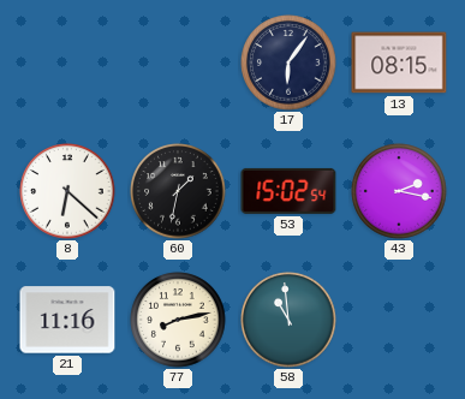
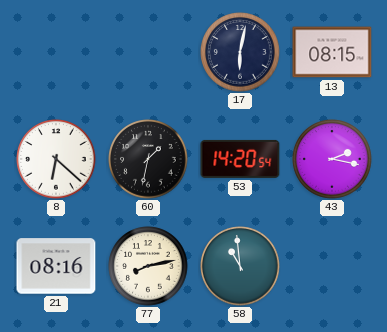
17: 6:06 -> 6:02 (240, 52)
53: 15:02 -> 14:20 (240, 159)
21: 11:16 -> 08:16 (56, 266)
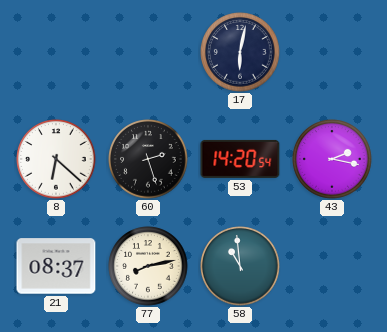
13: 08:15 -> none (332, 52)
60: 1:32 -> 2:27 (148, 159)
21: 08:16 -> 08:37 (56, 266)
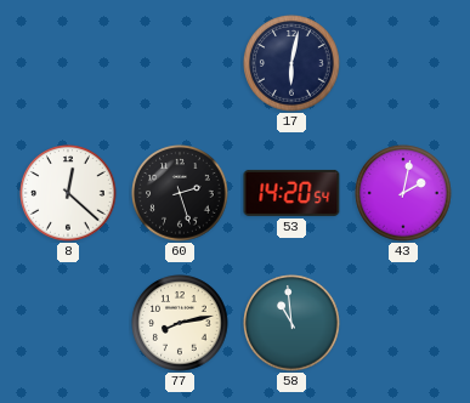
8: 6:22 -> 12:22 (68, 193)
43: 2:17 -> 2:02 (403, 193)
21: 08:37 -> none (56, 266)
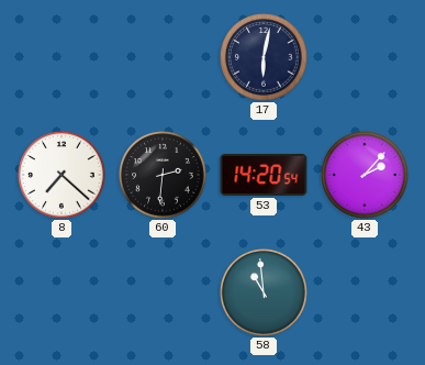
8: 12:22 -> 7:22 (61, 175)
60: 2:27 -> 2:31 (163, 175)
43: 2:02 -> 2:07 (365, 175)
77: 8:13 -> none (180, 323)
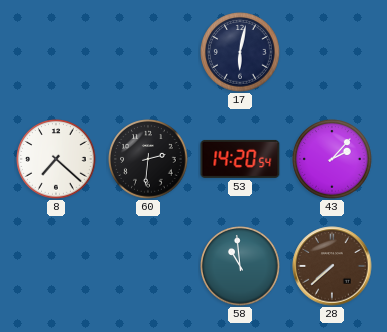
28: none -> 7:38 (332, 266)
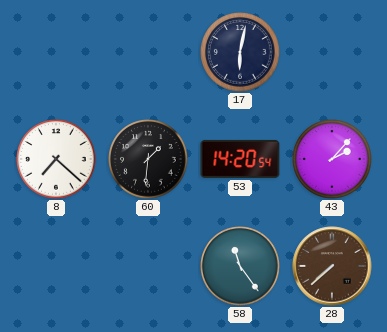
60: 2:31 -> 1:31 (148, 159)
58: 10:59 -> 11:24 (240, 266)
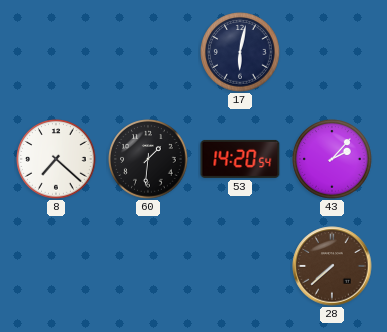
58: 11:24 -> none (240, 266)
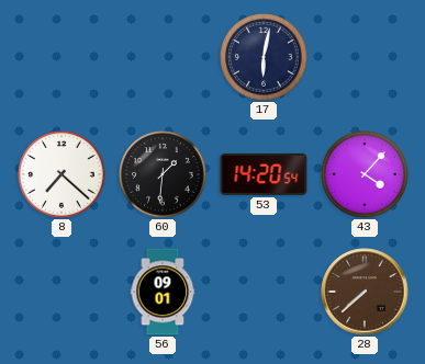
43: 2:07 -> 4:07 (365, 174)
56: none -> 09:01 (163, 292)
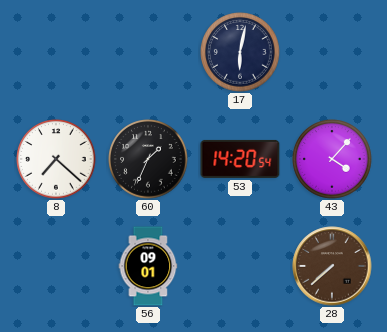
60: 1:31 -> 1:34 (148, 159)
